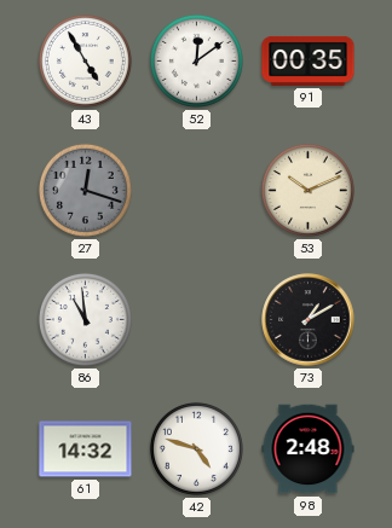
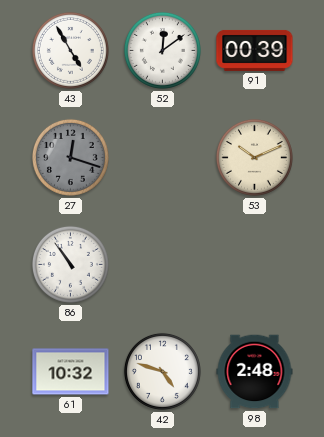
91: 00:35 -> 00:39 (255, 50)
86: 10:59 -> 10:54 (70, 264)
73: 1:10 -> none (309, 320)
61: 14:32 -> 10:32 (71, 372)
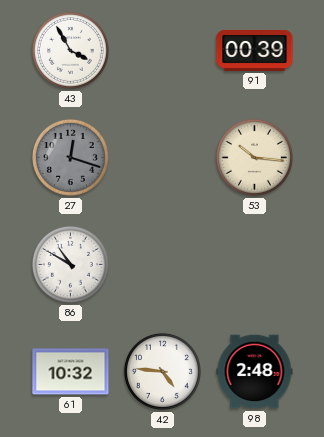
43: 4:55 -> 3:55 (70, 50)
52: 12:09 -> none (162, 50)
53: 10:11 -> 10:16 (254, 157)
86: 10:54 -> 10:50 (70, 264)
42: 4:48 -> 4:46 (162, 371)
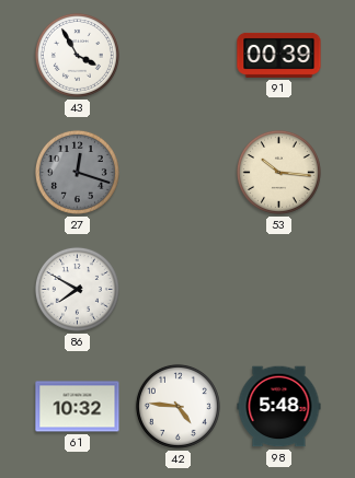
86: 10:50 -> 7:50 (77, 289)
98: 2:48 -> 5:48 (279, 407)
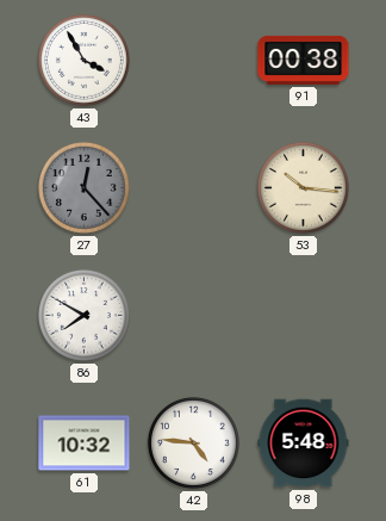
91: 00:39 -> 00:38 (304, 60)
27: 12:18 -> 12:23 (83, 187)
